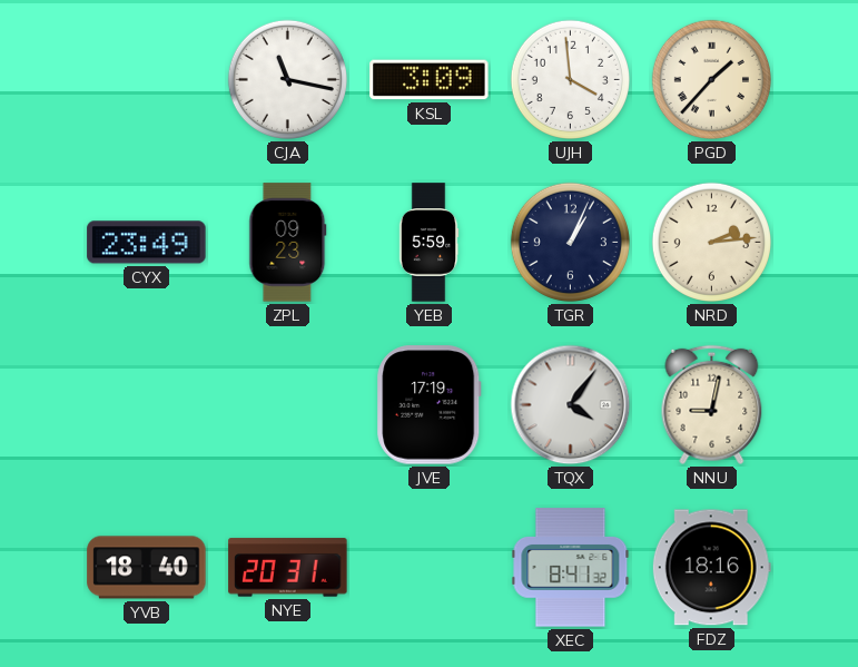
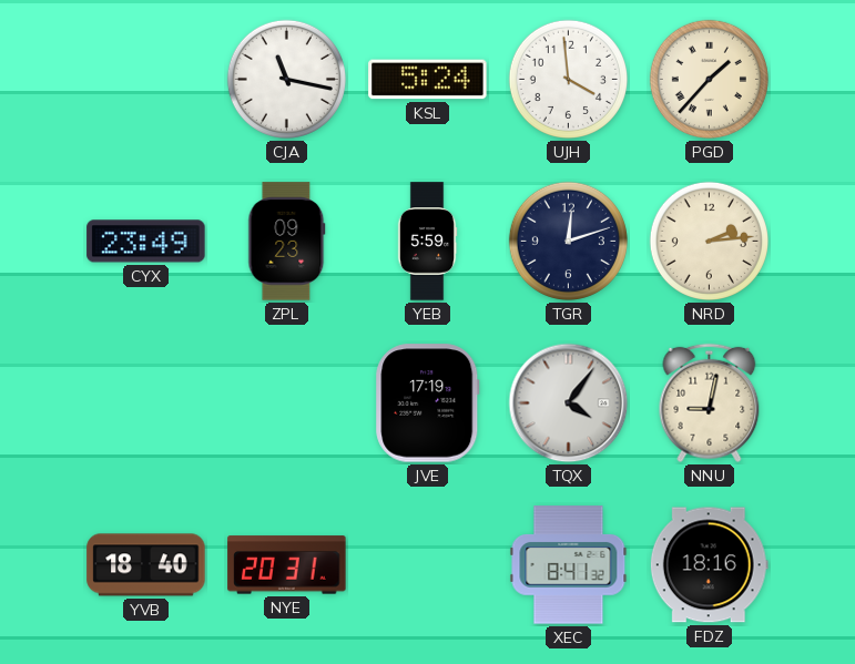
KSL: 3:09 -> 5:24 (428, 80)
TGR: 1:04 -> 12:12 (568, 241)
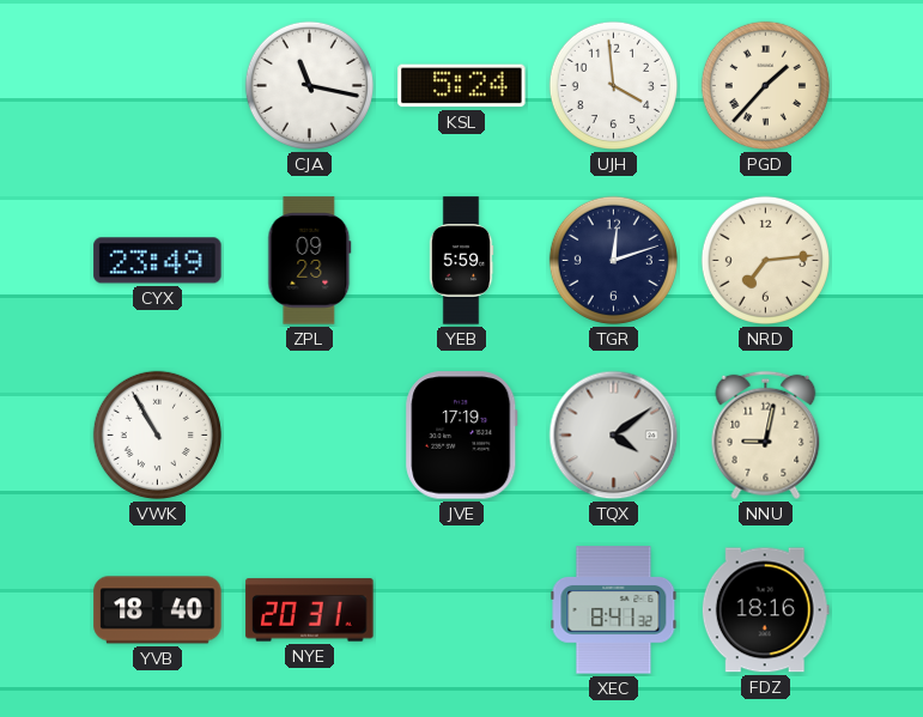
NRD: 2:14 -> 7:14 (765, 260)
VWK: none -> 10:55 (157, 435)
TQX: 4:06 -> 4:09 (614, 436)
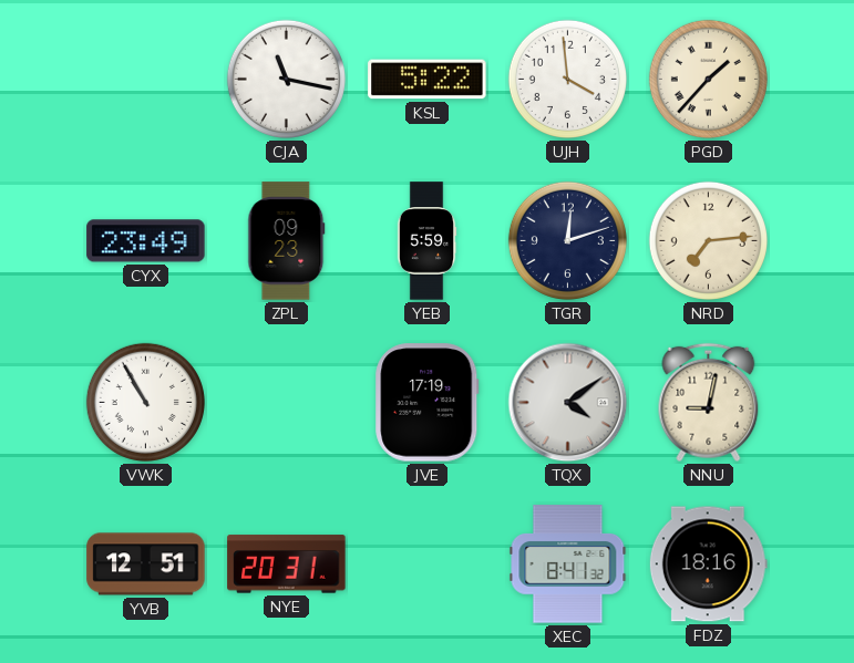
KSL: 5:24 -> 5:22 (428, 80)
YVB: 18:40 -> 12:51 (146, 564)
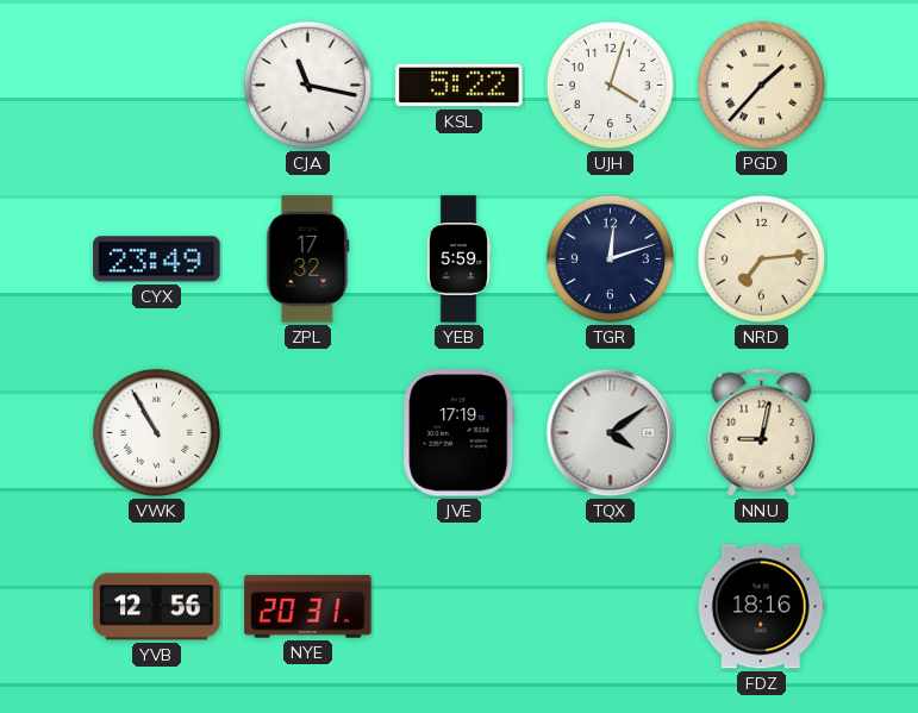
UJH: 3:59 -> 4:03 (610, 85)
ZPL: 09:23 -> 17:32 (308, 259)
YVB: 12:51 -> 12:56 (157, 607)
XEC: 8:41 -> none (568, 564)
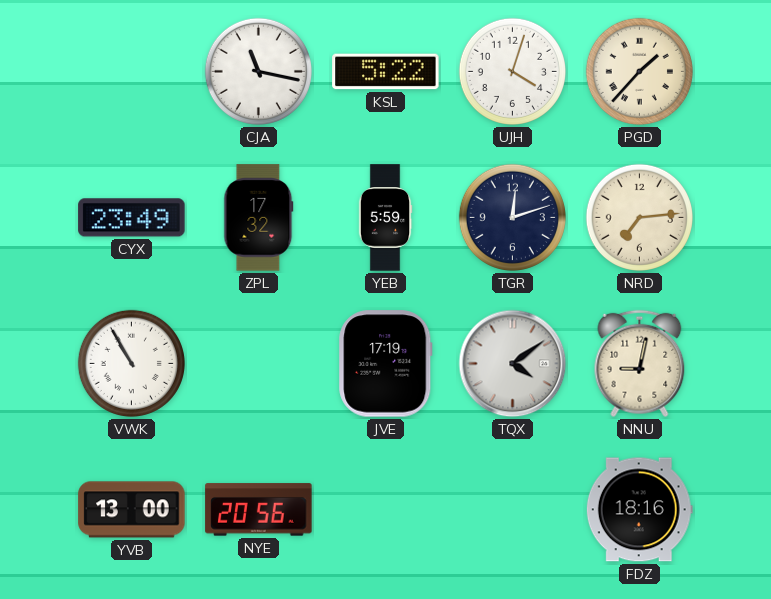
YVB: 12:56 -> 13:00 (132, 510)
NYE: 20:31 -> 20:56 (259, 510)
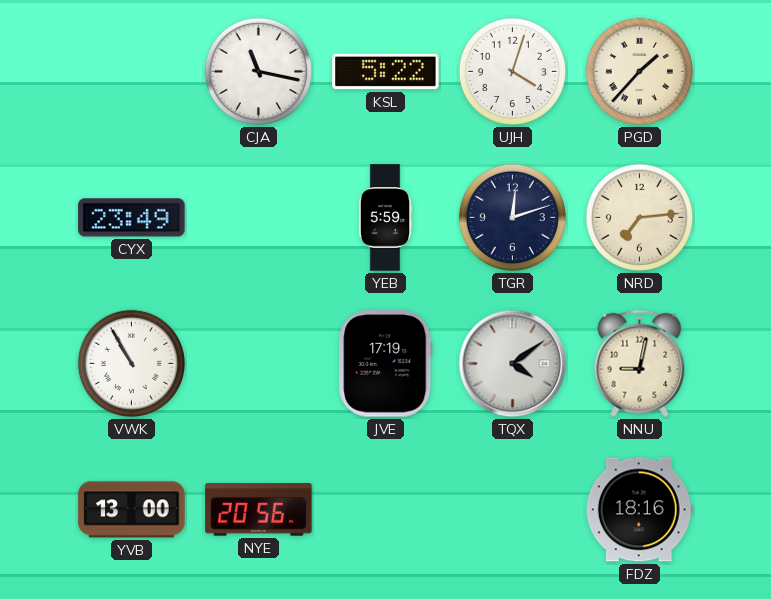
ZPL: 17:32 -> none (259, 218)
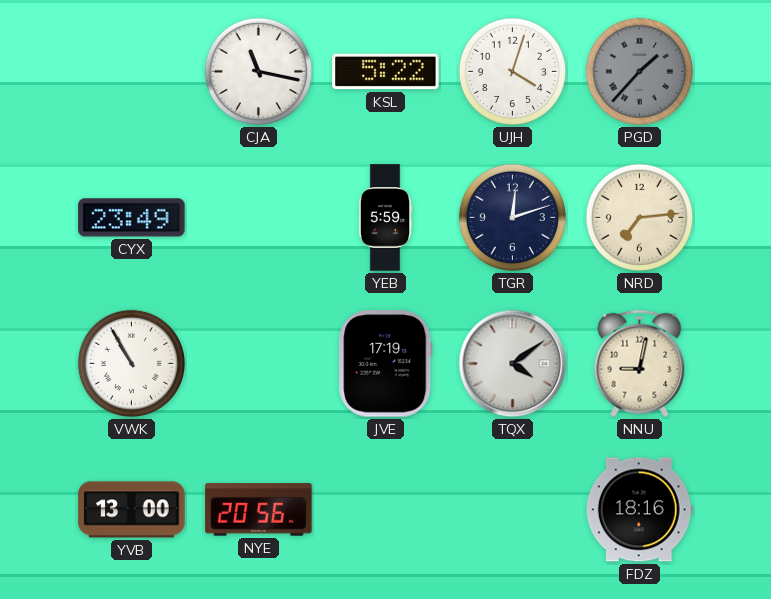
PGD dial: cream -> grey (639, 71)
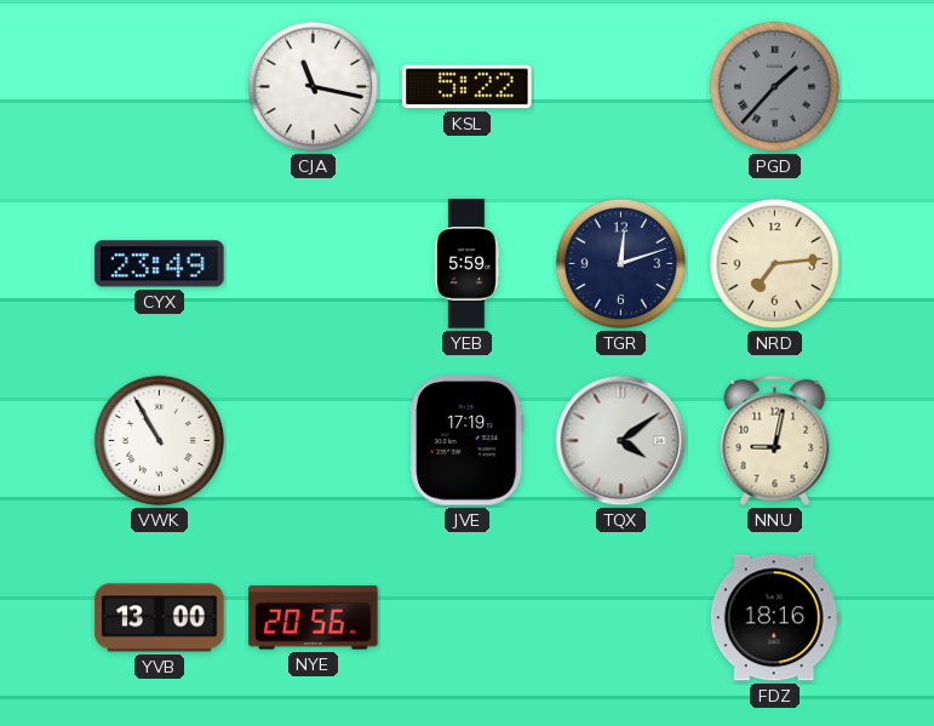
UJH: 4:03 -> none (512, 71)
